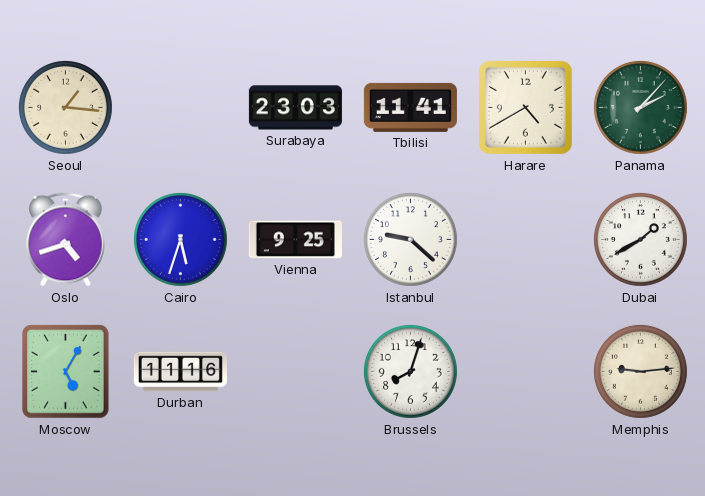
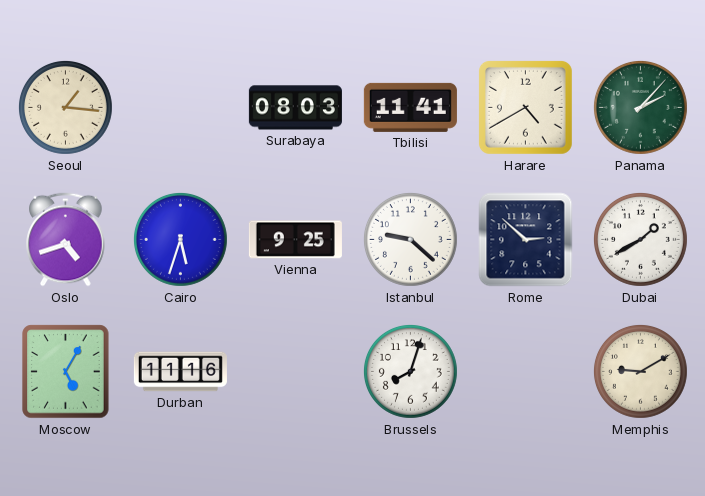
Surabaya: 23:03 -> 08:03 (295, 108)
Rome: none -> 2:52 (526, 240)
Memphis: 9:14 -> 9:10 (640, 371)
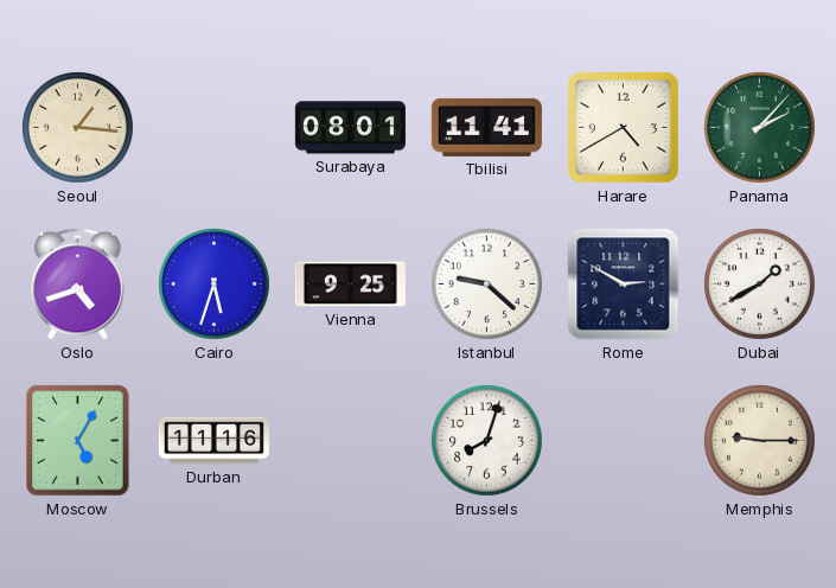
Surabaya: 08:03 -> 08:01 (350, 128)
Rome: 2:52 -> 2:50 (624, 285)
Memphis: 9:10 -> 9:15 (759, 440)
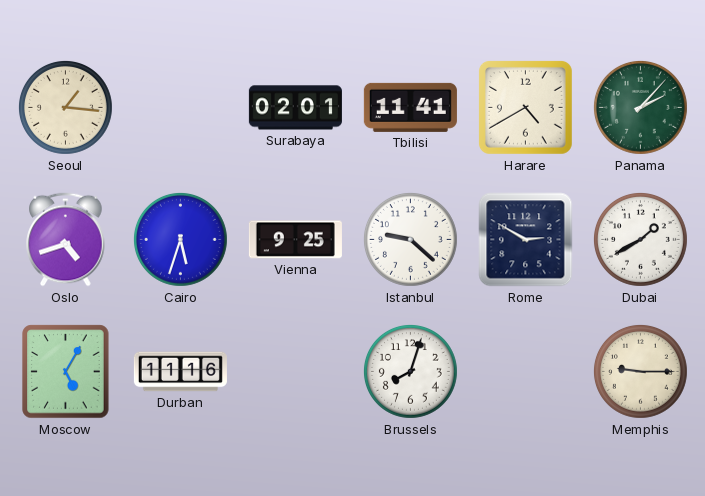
Surabaya: 08:01 -> 02:01 (295, 108)
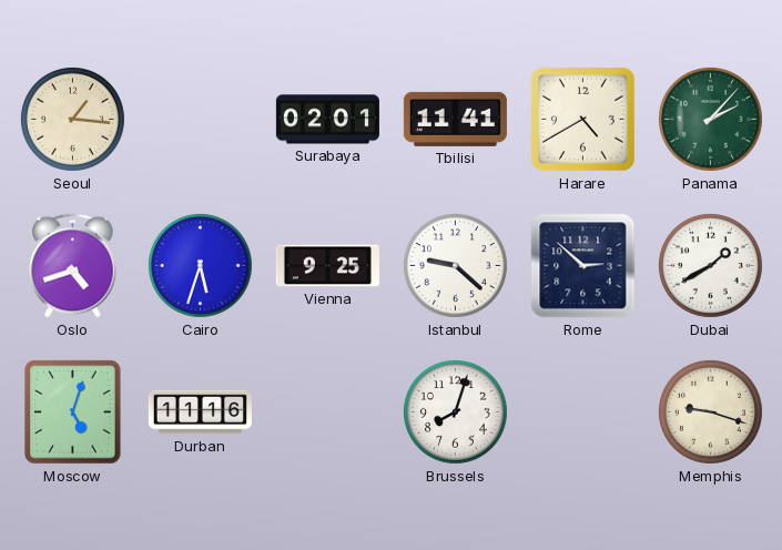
Rome: 2:50 -> 2:52 (583, 266)
Moscow: 5:05 -> 5:03 (73, 412)
Memphis: 9:15 -> 9:18 (710, 411)
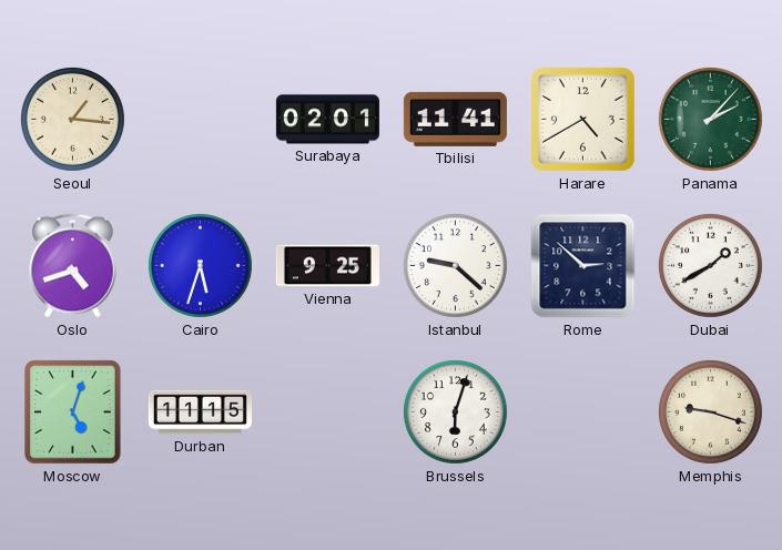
Durban: 11:16 -> 11:15 (200, 412)
Brussels: 8:03 -> 6:03 (455, 411)
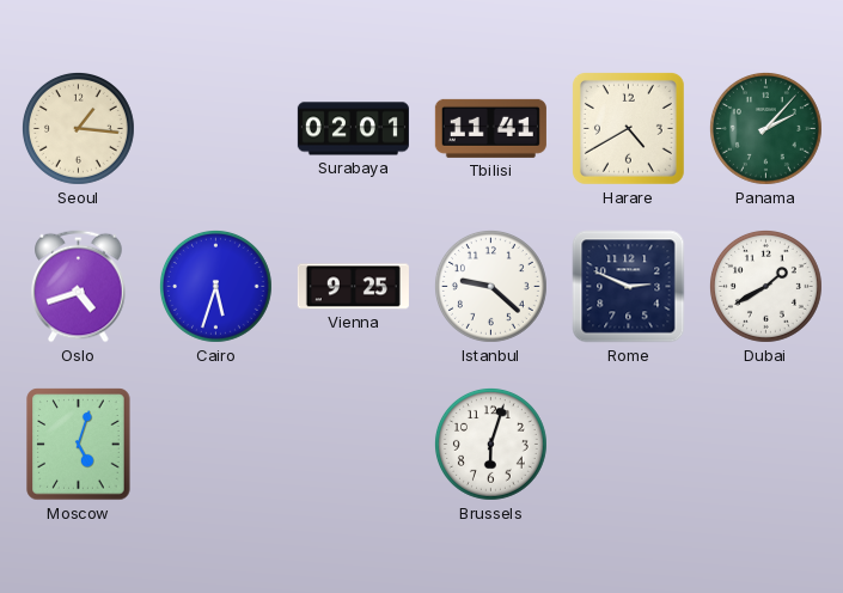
Rome: 2:52 -> 2:49 (629, 287)
Durban: 11:15 -> none (200, 412)
Memphis: 9:18 -> none (710, 411)
